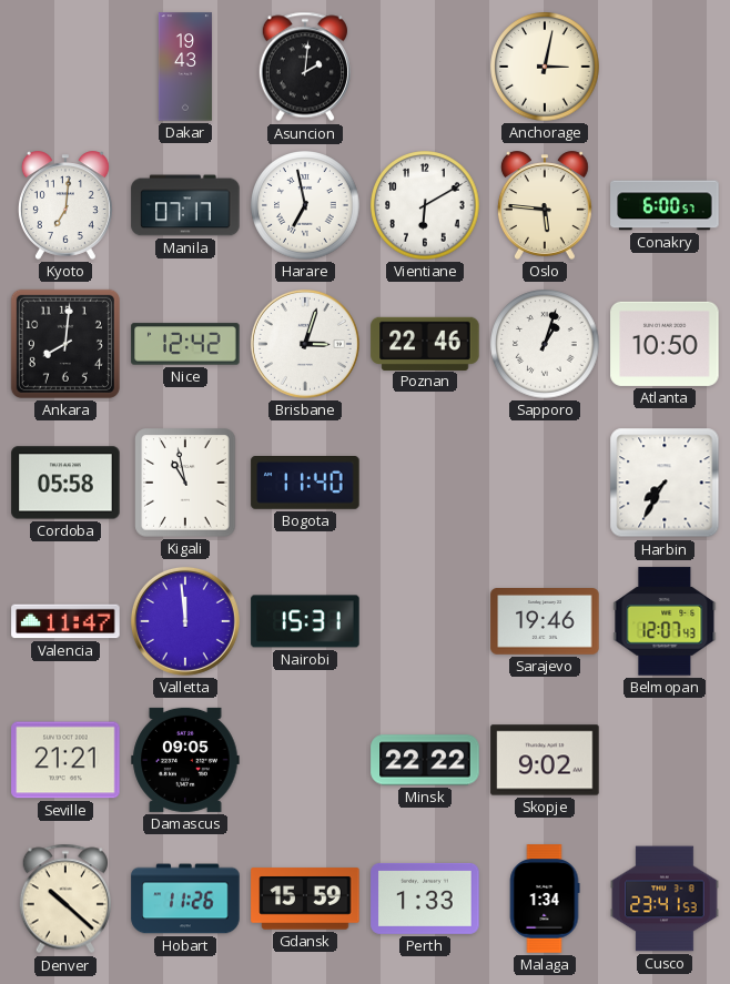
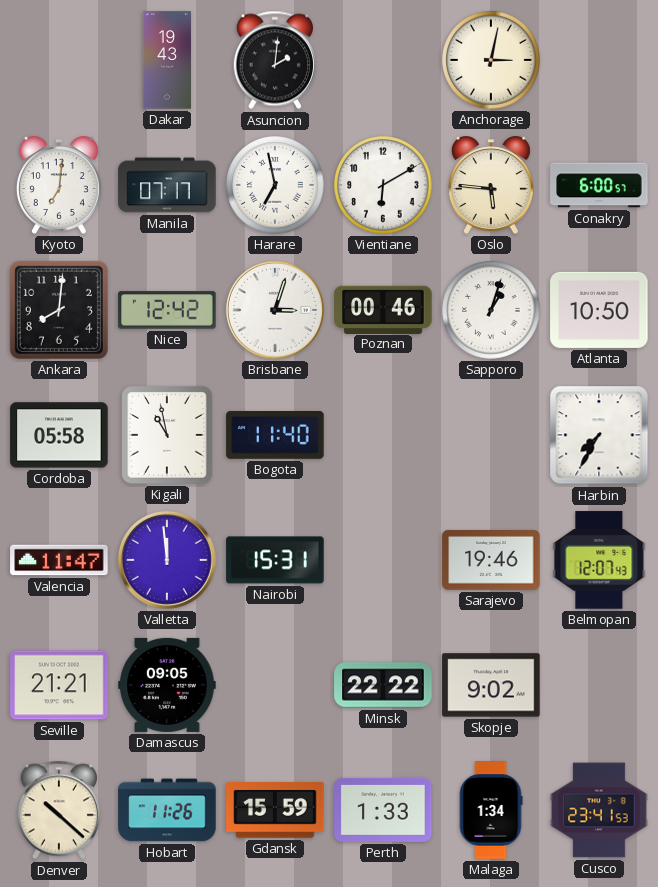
Poznan: 22:46 -> 00:46 (383, 309)
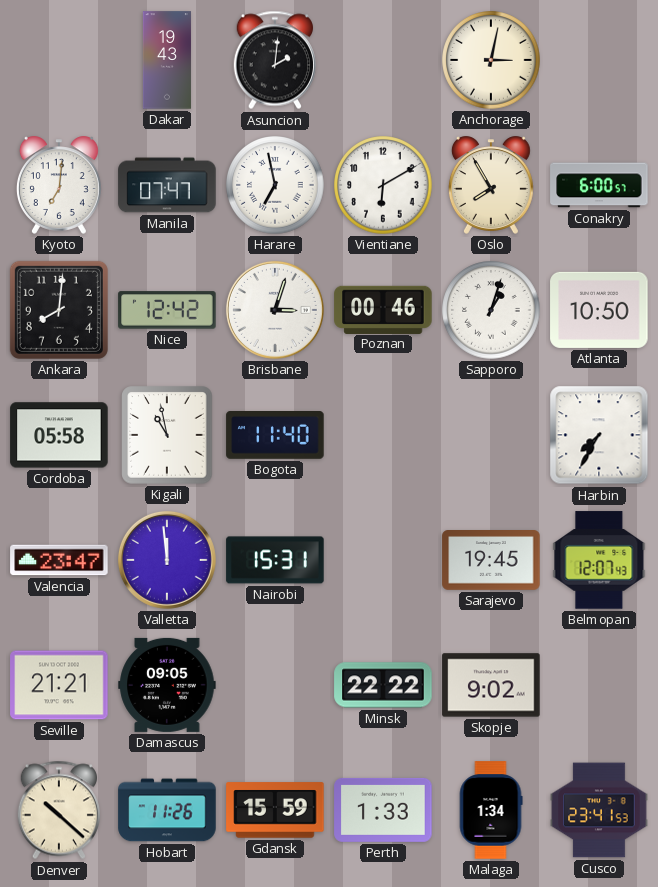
Manila: 07:17 -> 07:47 (167, 185)
Oslo: 5:46 -> 7:55 (491, 185)
Valencia: 11:47 -> 23:47 (59, 560)
Sarajevo: 19:46 -> 19:45 (491, 561)
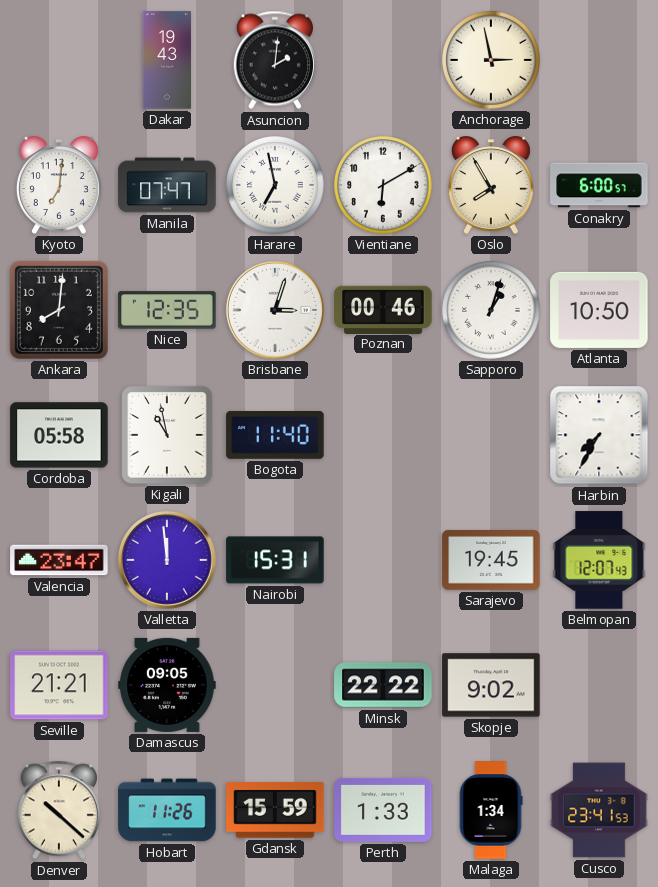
Anchorage: 3:02 -> 2:58 (491, 60)
Nice: 12:42 -> 12:35 (167, 310)
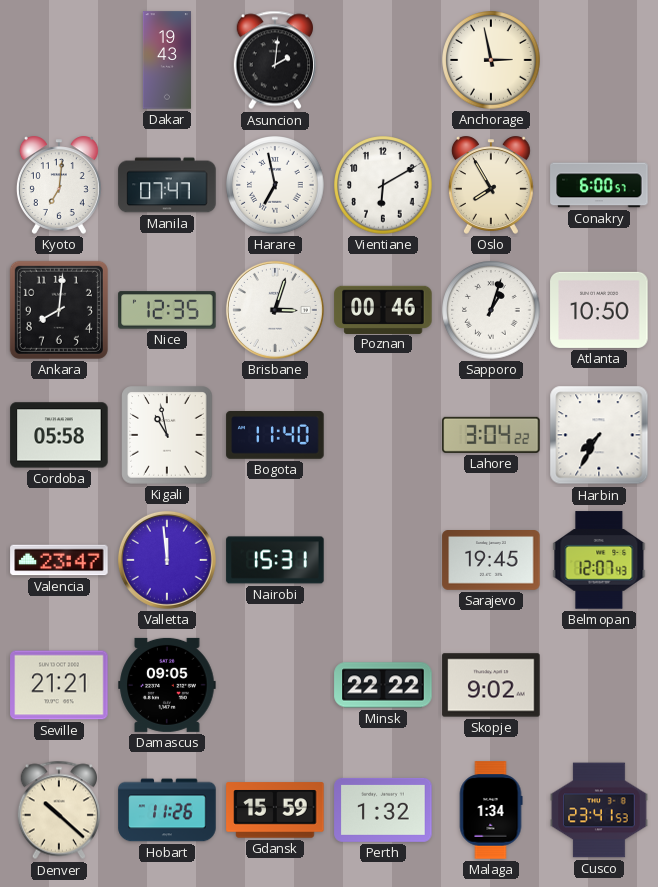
Lahore: none -> 3:04 (491, 435)
Perth: 1:33 -> 1:32 (383, 810)
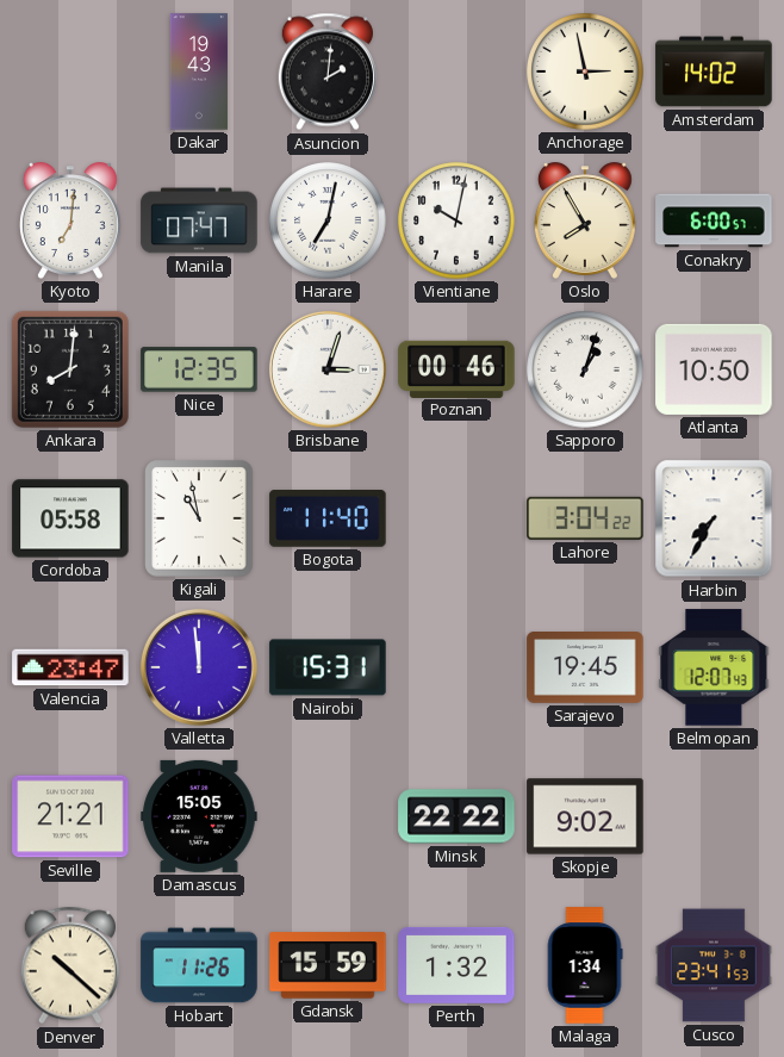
Amsterdam: none -> 14:02 (714, 71)
Harare: 6:58 -> 7:02 (328, 220)
Vientiane: 6:10 -> 10:02 (456, 220)
Damascus: 09:05 -> 15:05 (199, 816)
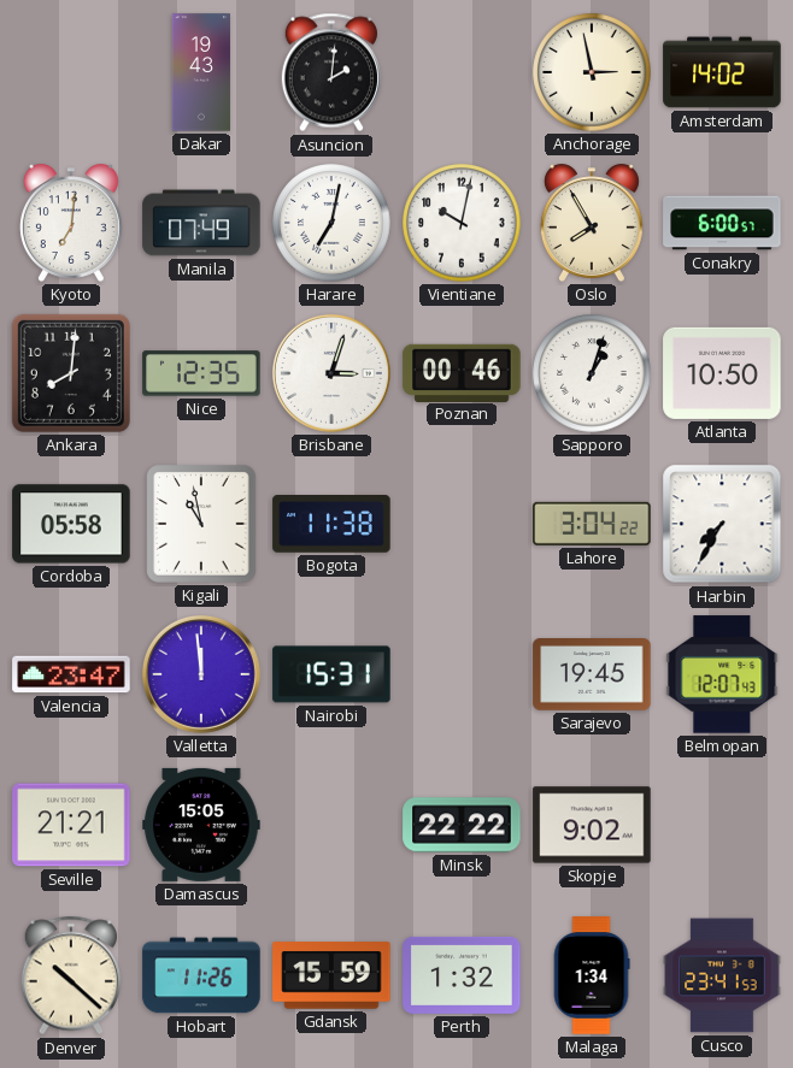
Manila: 07:47 -> 07:49 (201, 223)
Bogota: 11:40 -> 11:38 (331, 525)
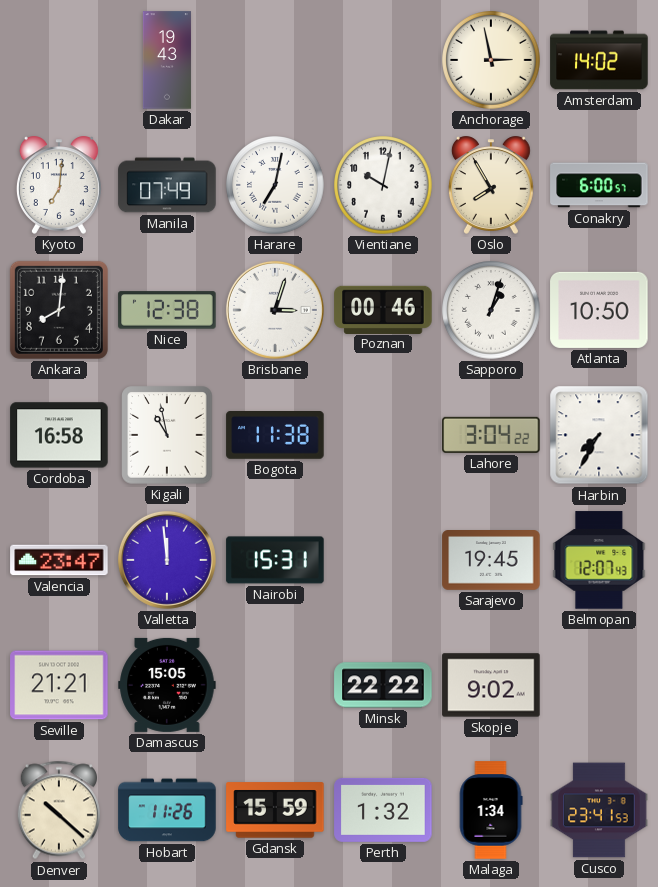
Asuncion: 2:01 -> none (330, 72)
Nice: 12:35 -> 12:38 (167, 310)
Cordoba: 05:58 -> 16:58 (59, 435)
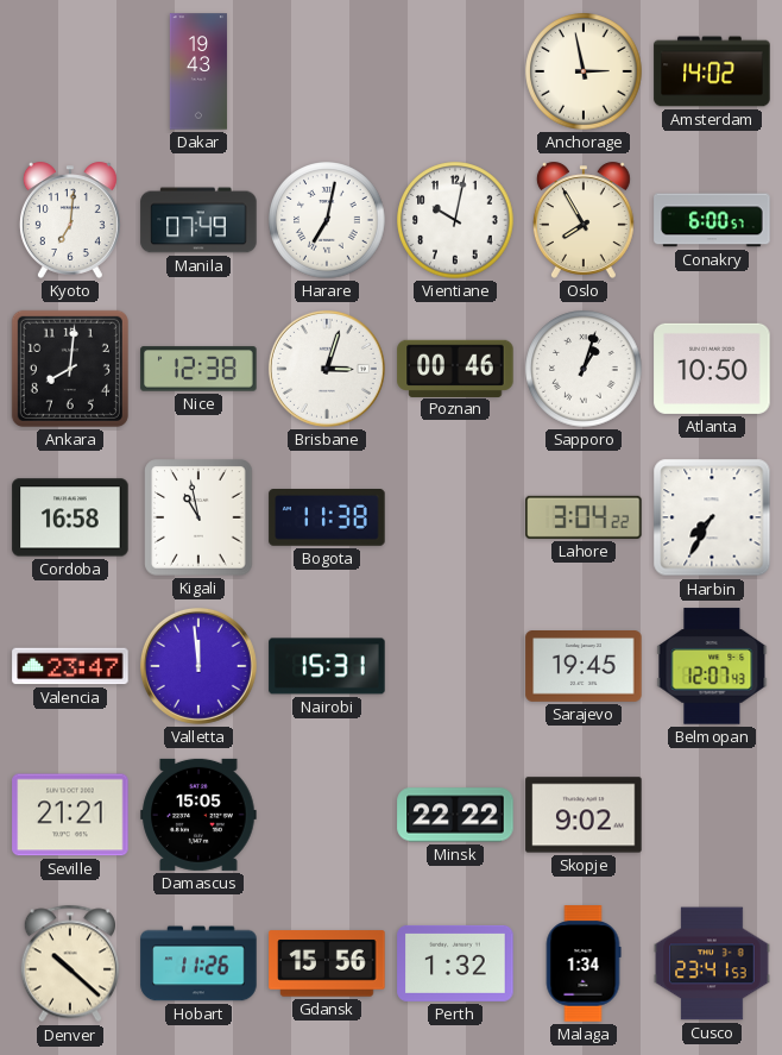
Gdansk: 15:59 -> 15:56 (327, 963)
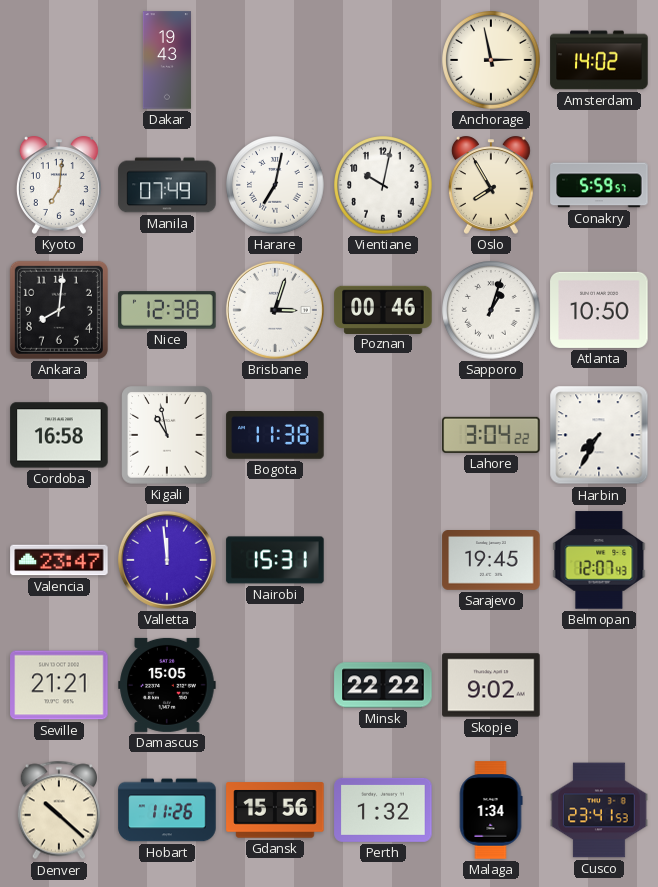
Conakry: 6:00 -> 5:59 (599, 185)
